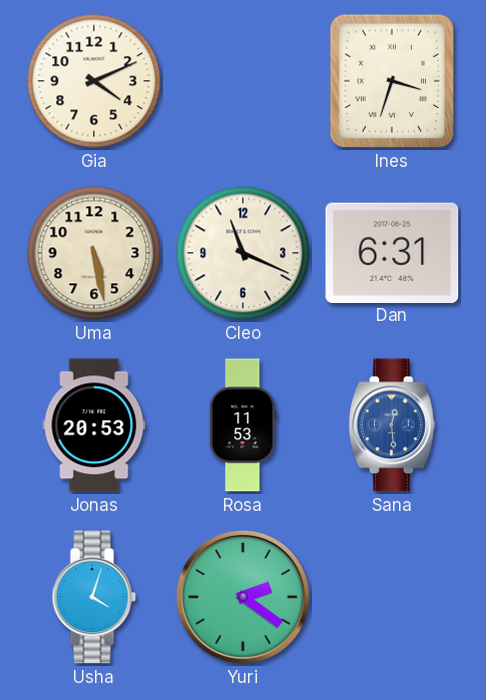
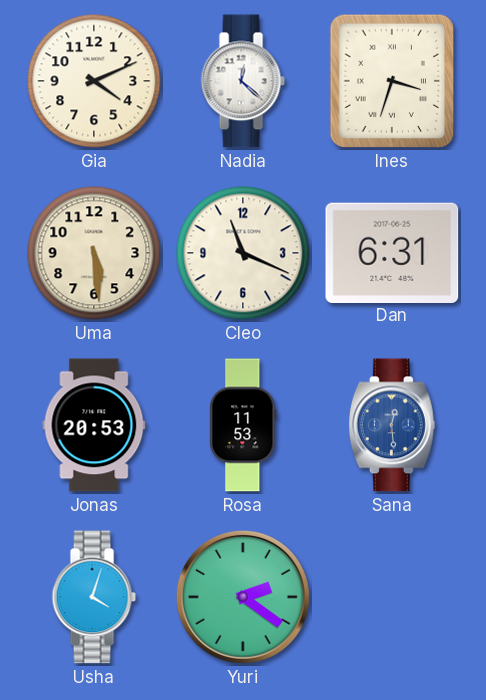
Nadia: none -> 12:22 (243, 81)
Uma: 5:28 -> 5:29 (94, 253)
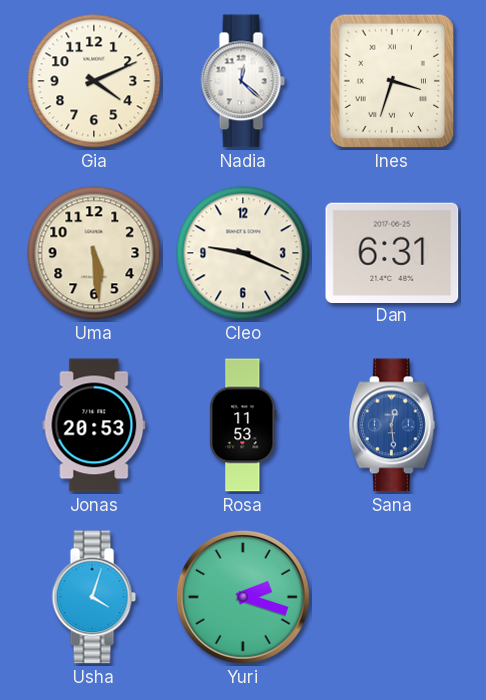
Cleo: 11:19 -> 9:19 (243, 253)
Yuri: 2:21 -> 2:18 (243, 597)
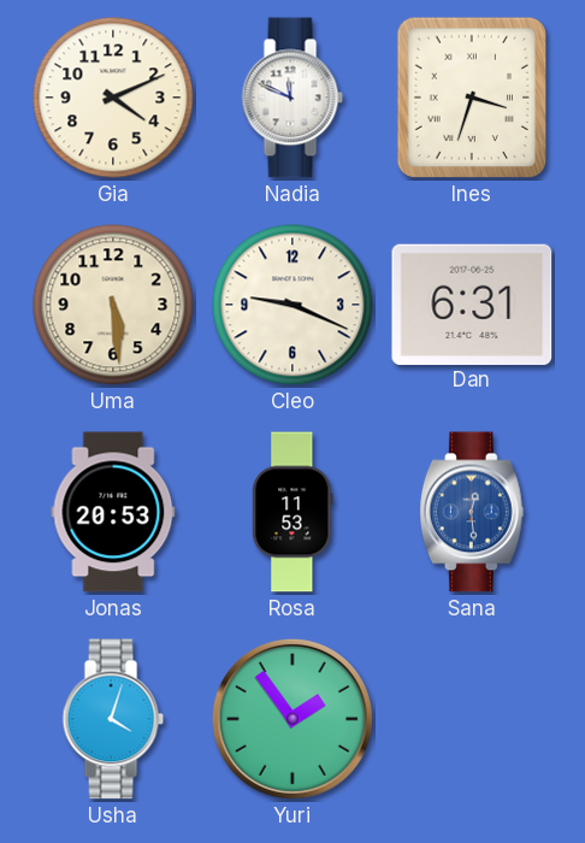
Nadia: 12:22 -> 11:49 (292, 98)
Yuri: 2:18 -> 1:54 (292, 719)
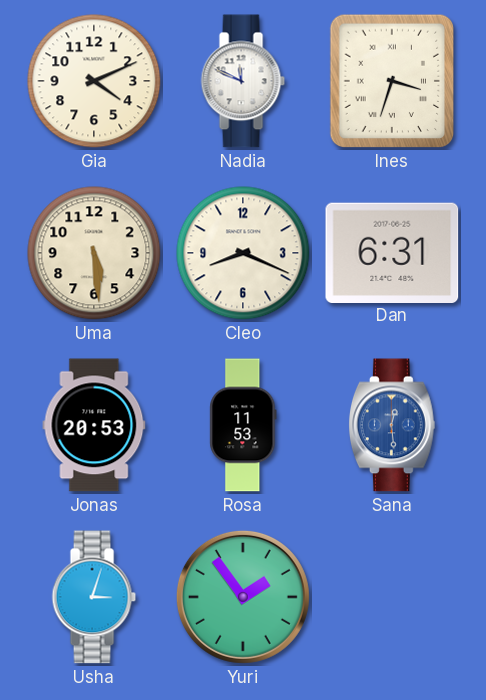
Cleo: 9:19 -> 8:19 (243, 253)
Usha: 4:03 -> 3:03 (94, 597)
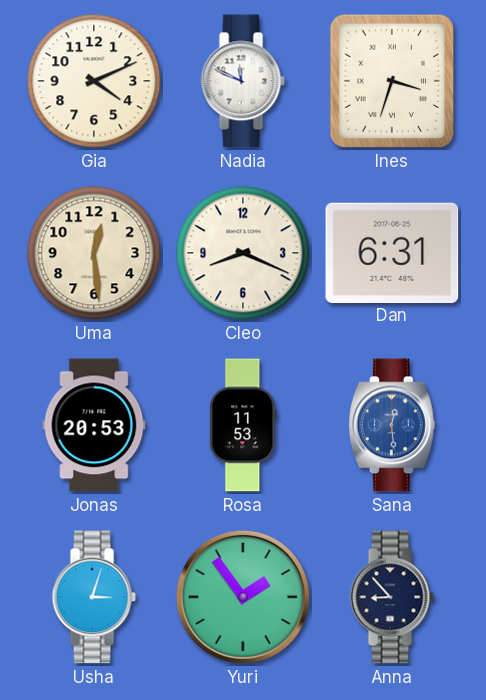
Uma: 5:29 -> 12:29 (94, 253)
Anna: none -> 8:53 (392, 597)
